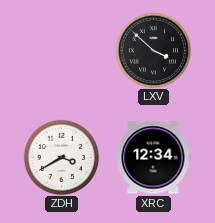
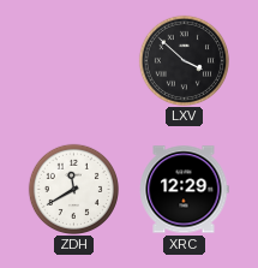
ZDH: 3:40 -> 11:40 (73, 189)
XRC: 12:34 -> 12:29 (184, 190)
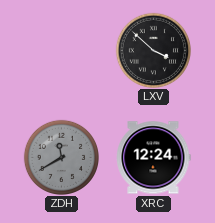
ZDH dial: white -> grey (61, 157)
XRC: 12:29 -> 12:24 (153, 158)
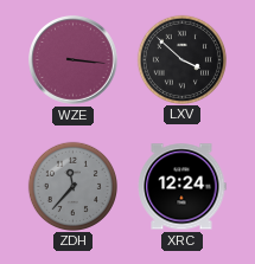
WZE: none -> 3:16 (74, 60)
ZDH: 11:40 -> 11:37 (72, 186)
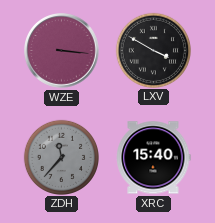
LXV: 3:52 -> 3:50 (153, 50)
XRC: 12:24 -> 15:40 (153, 158)
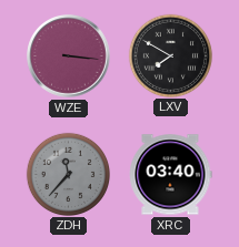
LXV: 3:50 -> 7:50 (170, 55)
XRC: 15:40 -> 03:40 (170, 175)
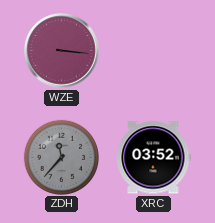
LXV: 7:50 -> none (170, 55)
XRC: 03:40 -> 03:52 (153, 158)
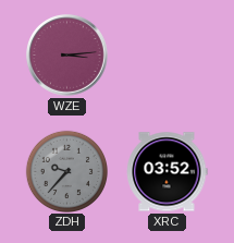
WZE: 3:16 -> 3:14 (67, 56)
ZDH: 11:37 -> 9:37 (66, 171)
